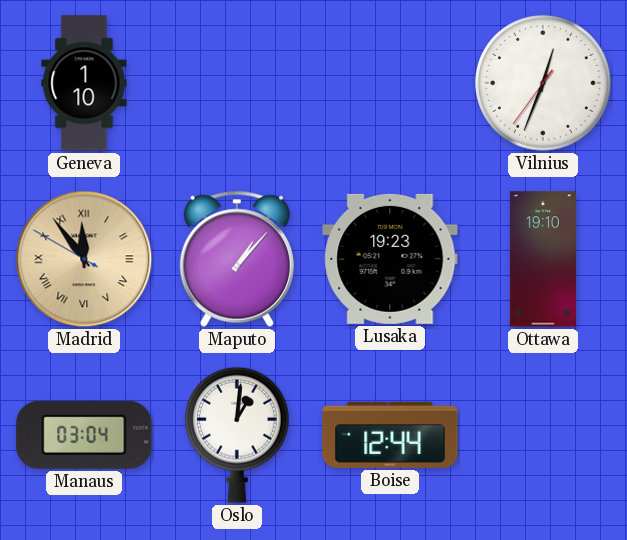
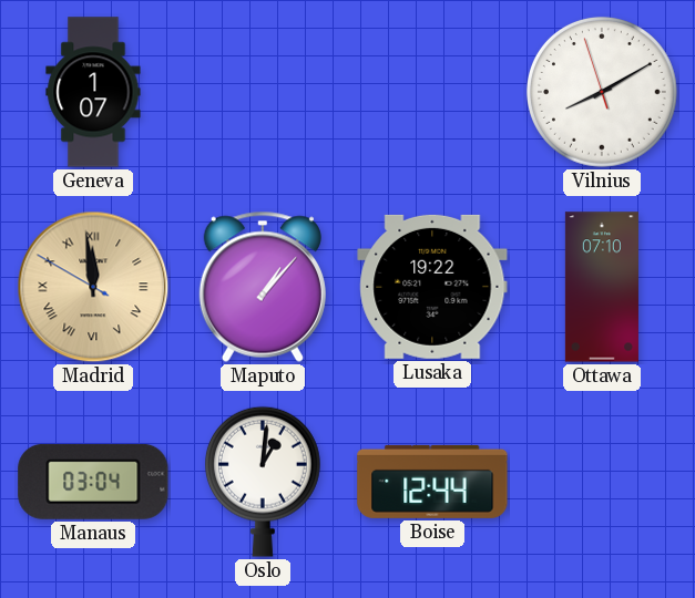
Geneva: 1:10 -> 1:07 (93, 92)
Vilnius: 12:33 -> 8:09 (603, 93)
Madrid: 11:53 -> 11:58 (93, 287)
Lusaka: 19:23 -> 19:22 (432, 287)
Ottawa: 19:10 -> 07:10 (602, 287)
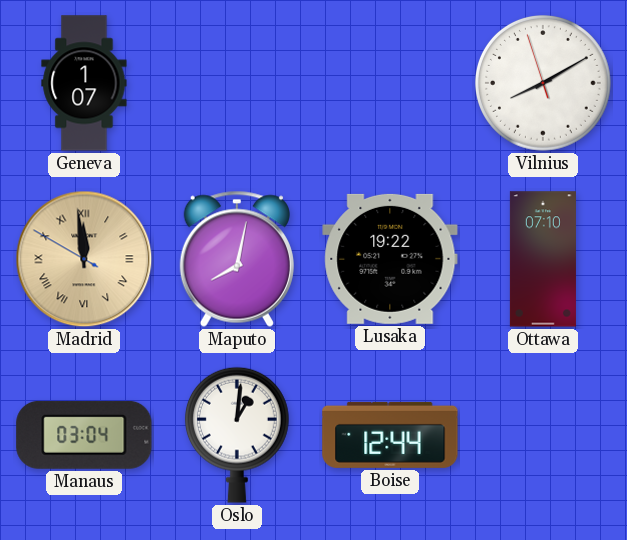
Maputo: 1:07 -> 8:02 (237, 259)
